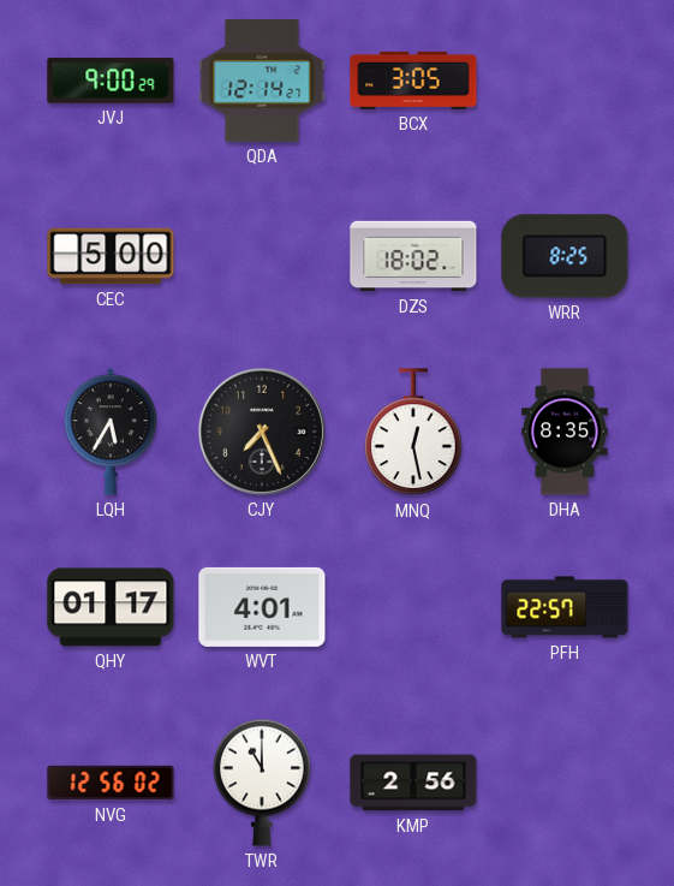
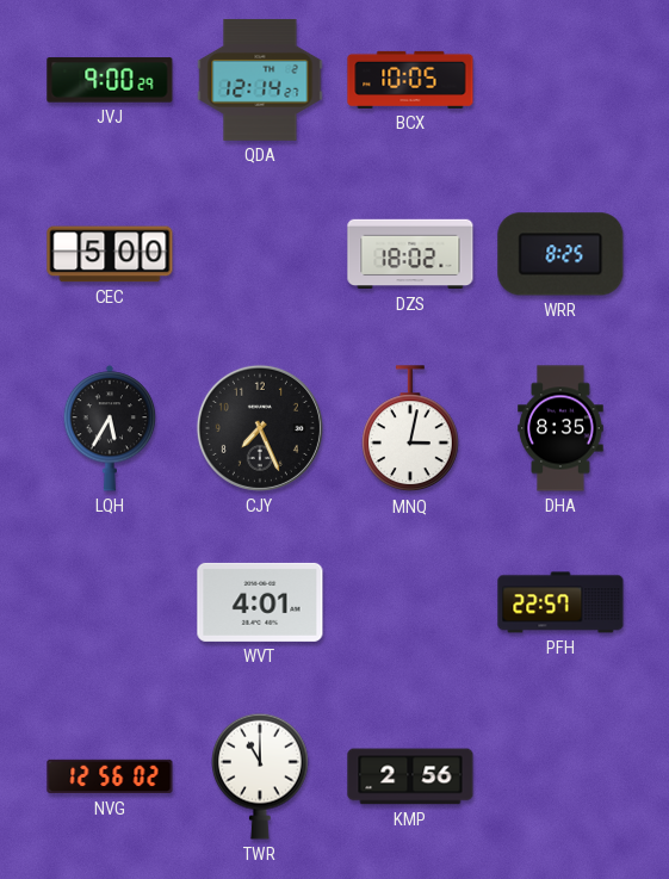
BCX: 3:05 -> 10:05 (410, 80)
MNQ: 12:28 -> 3:02 (411, 429)
QHY: 01:17 -> none (111, 607)
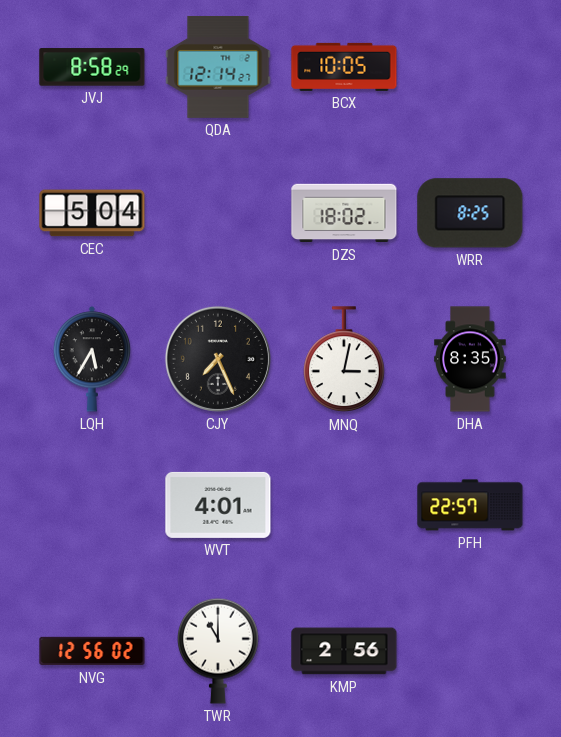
JVJ: 9:00 -> 8:58 (92, 67)
CEC: 5:00 -> 5:04 (92, 213)
